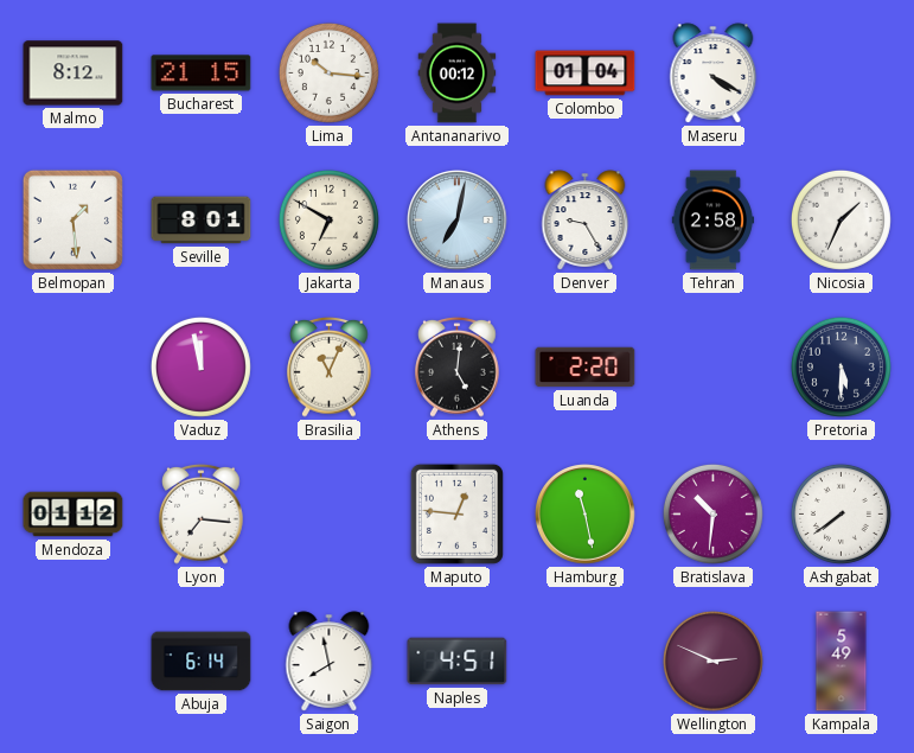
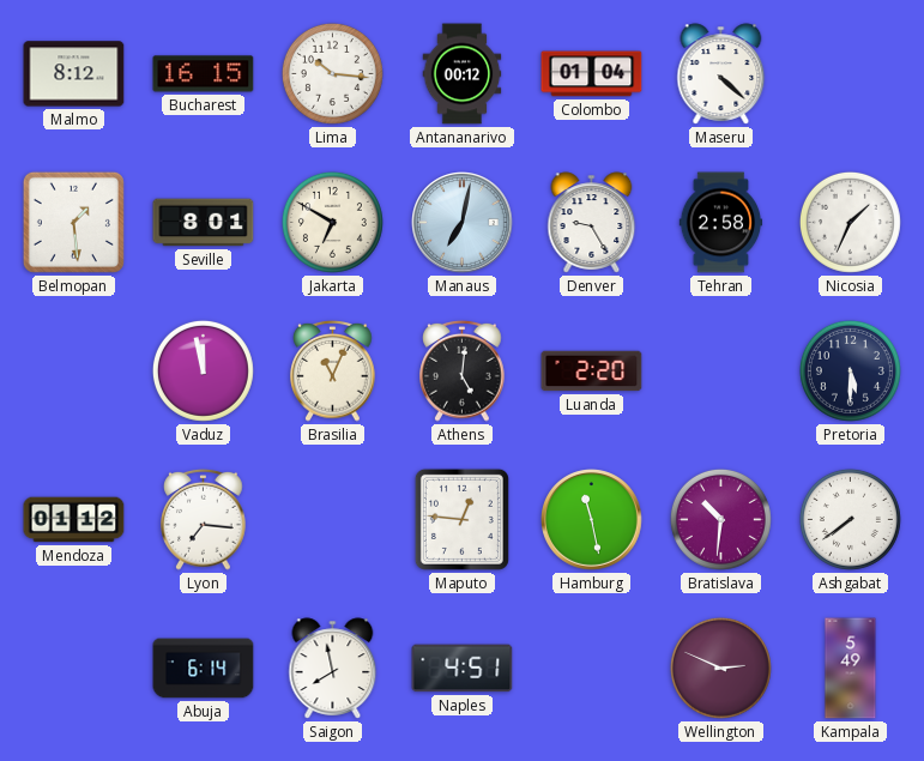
Bucharest: 21:15 -> 16:15 (204, 74)
Maseru: 4:20 -> 4:22 (721, 74)
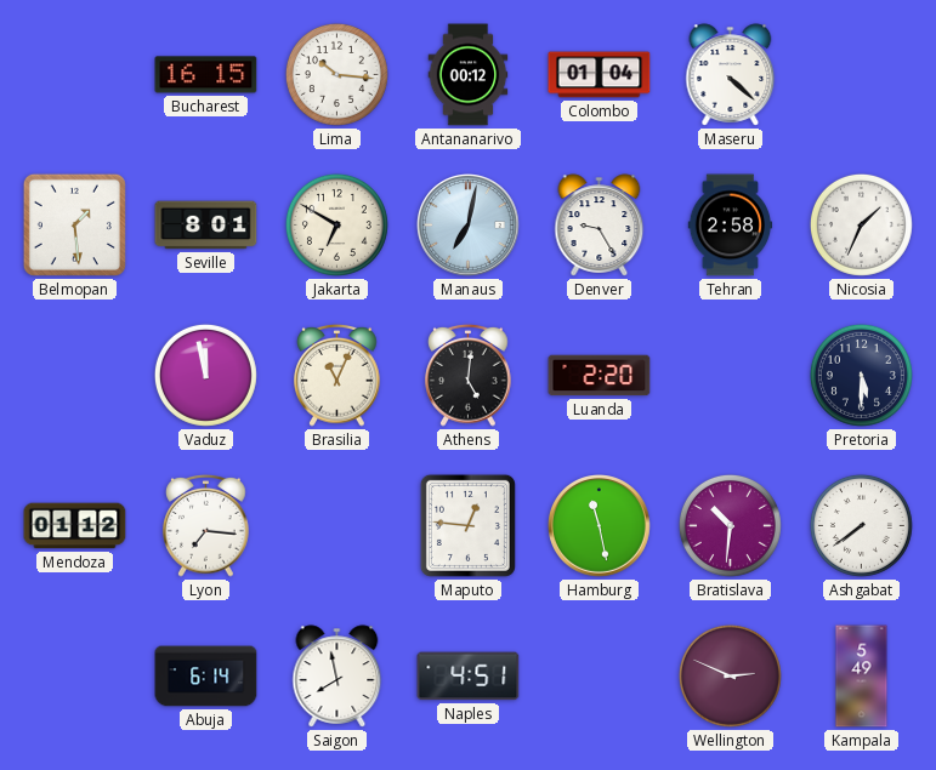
Malmo: 8:12 -> none (74, 74)
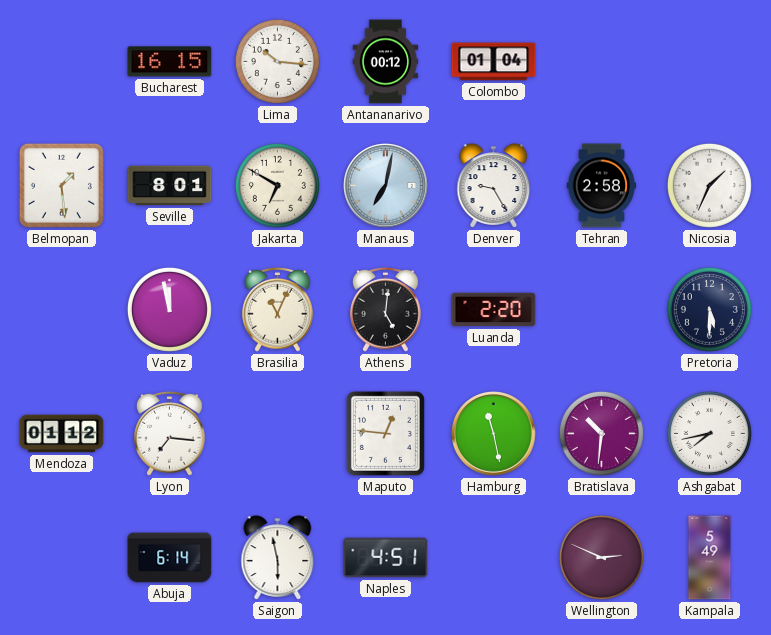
Maseru: 4:22 -> none (731, 75)
Ashgabat: 7:39 -> 7:43 (709, 433)
Saigon: 7:58 -> 5:58 (278, 558)
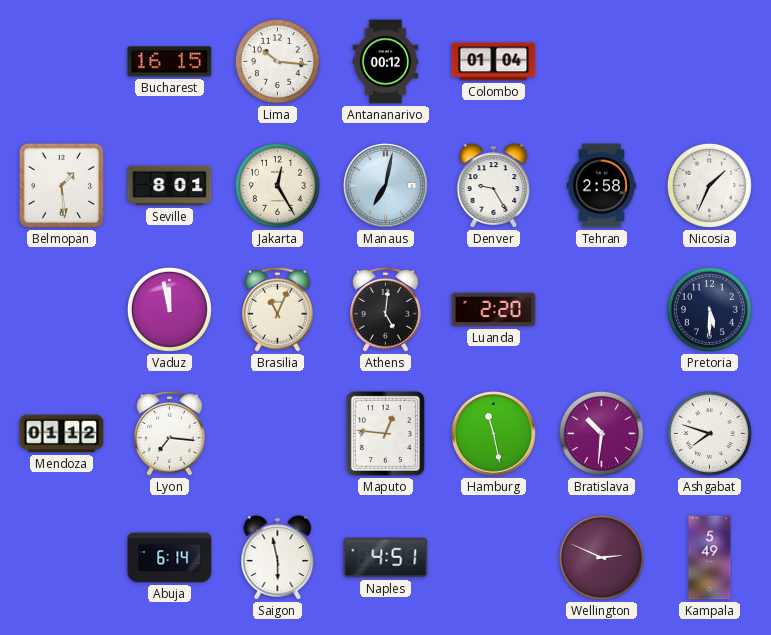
Jakarta: 6:50 -> 12:25 (277, 185)
Ashgabat: 7:43 -> 7:48 (709, 433)
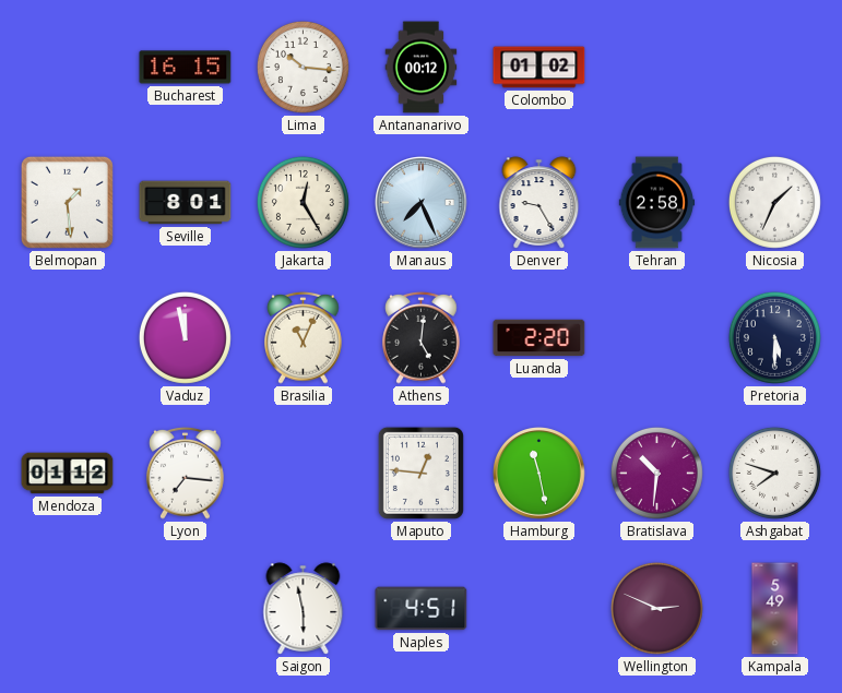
Colombo: 01:04 -> 01:02 (539, 68)
Manaus: 7:02 -> 7:26 (422, 203)
Abuja: 6:14 -> none (170, 558)
